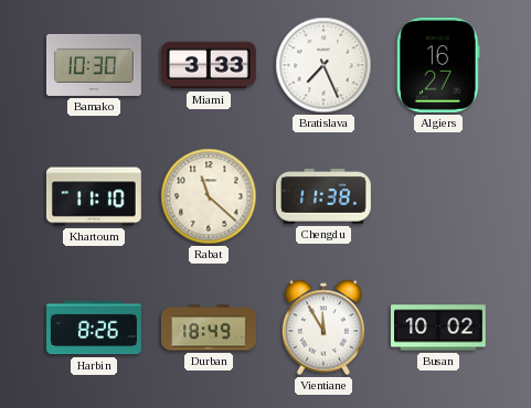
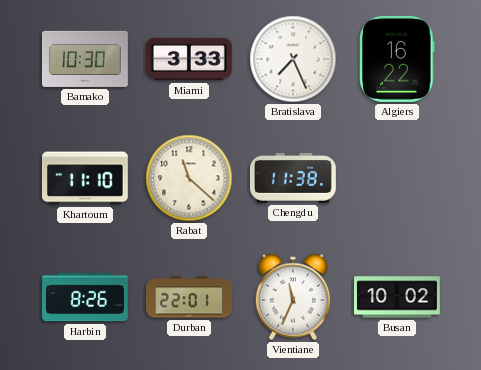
Algiers: 16:27 -> 16:22 (397, 59)
Durban: 18:49 -> 22:01 (190, 297)
Vientiane: 11:55 -> 11:34 (293, 297)
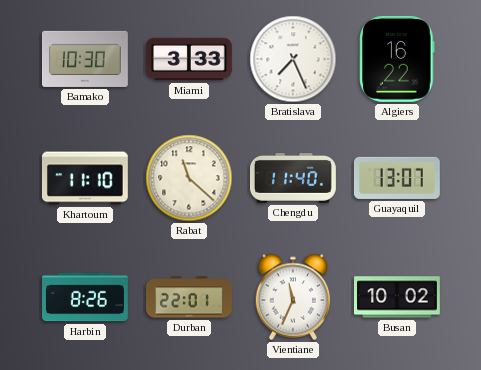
Chengdu: 11:38 -> 11:40 (294, 179)
Guayaquil: none -> 13:07 (397, 178)
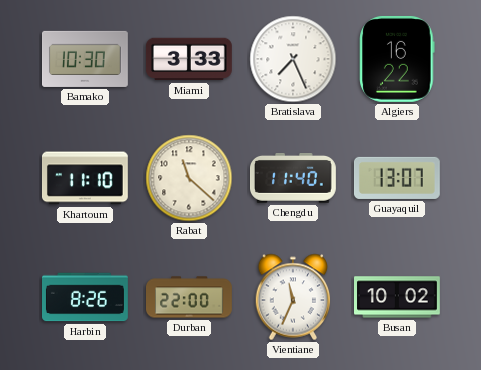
Durban: 22:01 -> 22:00 (190, 297)
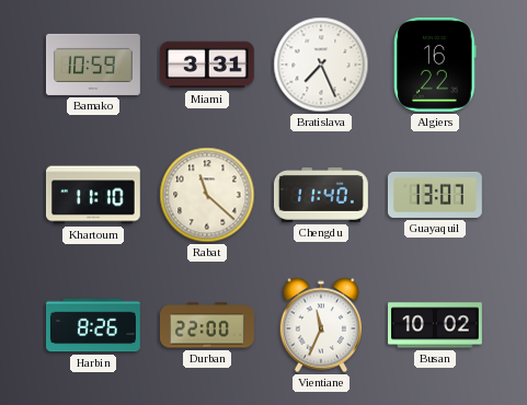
Bamako: 10:30 -> 10:59 (94, 65)
Miami: 3:33 -> 3:31 (207, 65)
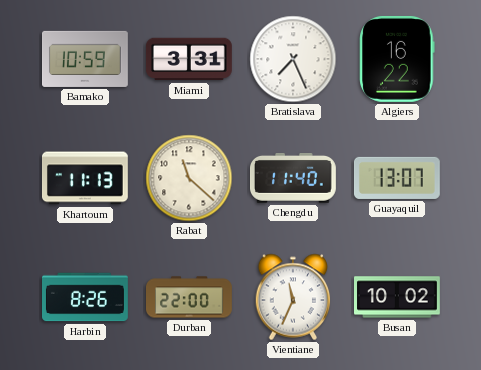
Khartoum: 11:10 -> 11:13 (85, 178)
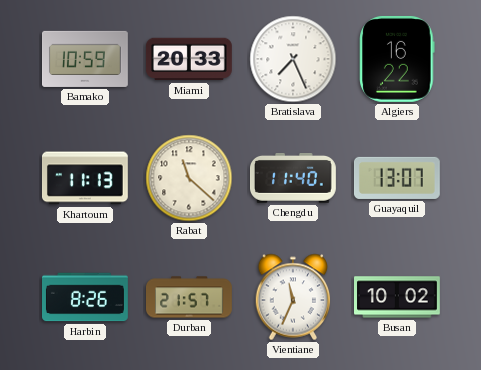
Miami: 3:31 -> 20:33 (189, 59)
Durban: 22:00 -> 21:57 (190, 297)
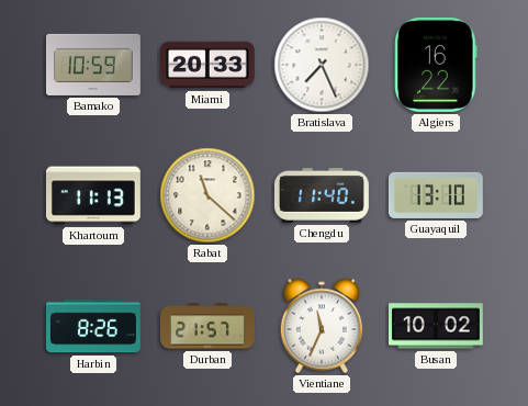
Guayaquil: 13:07 -> 13:10 (436, 195)
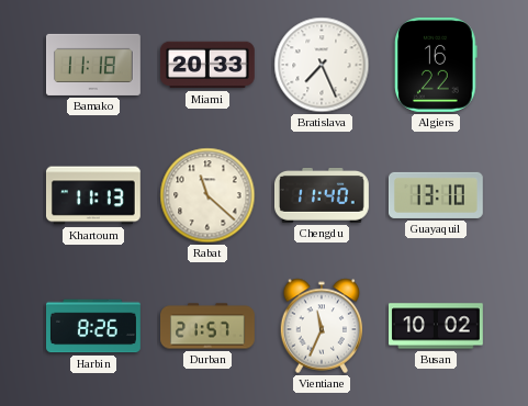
Bamako: 10:59 -> 11:18 (94, 65)
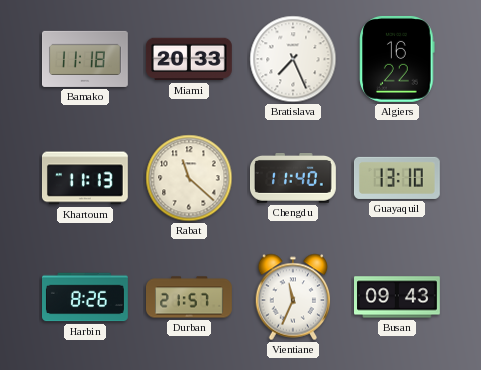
Busan: 10:02 -> 09:43 (398, 297)
